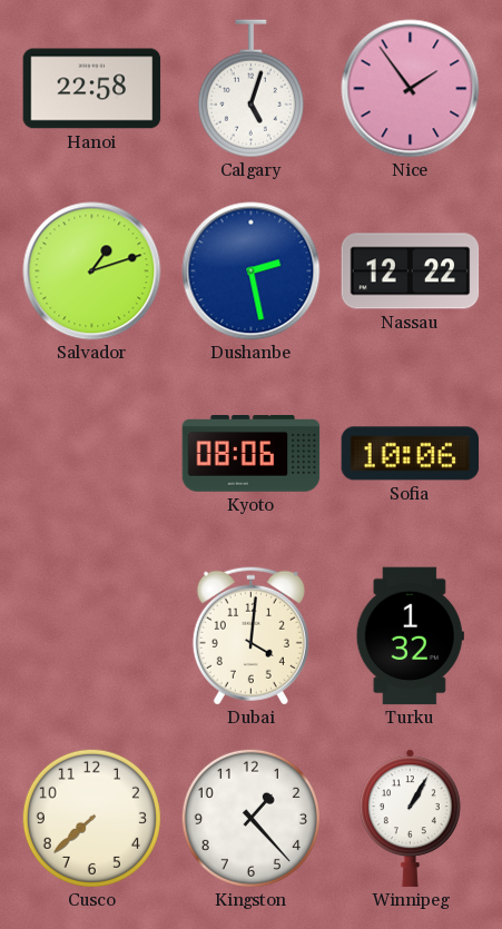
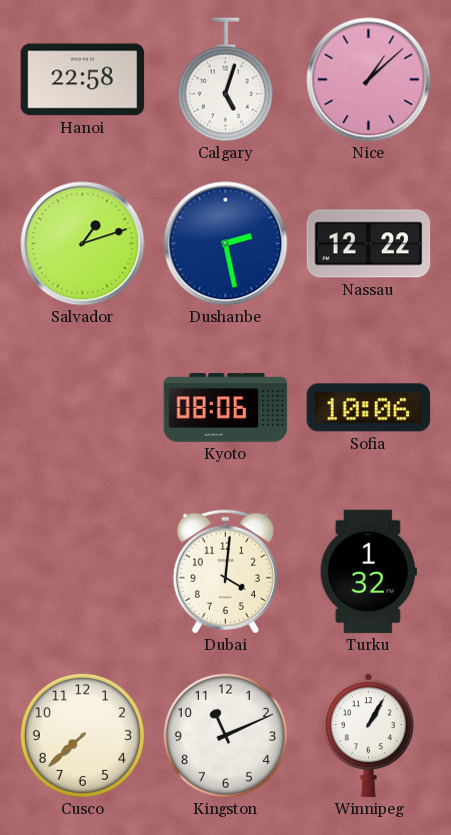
Nice: 1:54 -> 1:08 (369, 80)
Kingston: 1:23 -> 11:11 (225, 735)
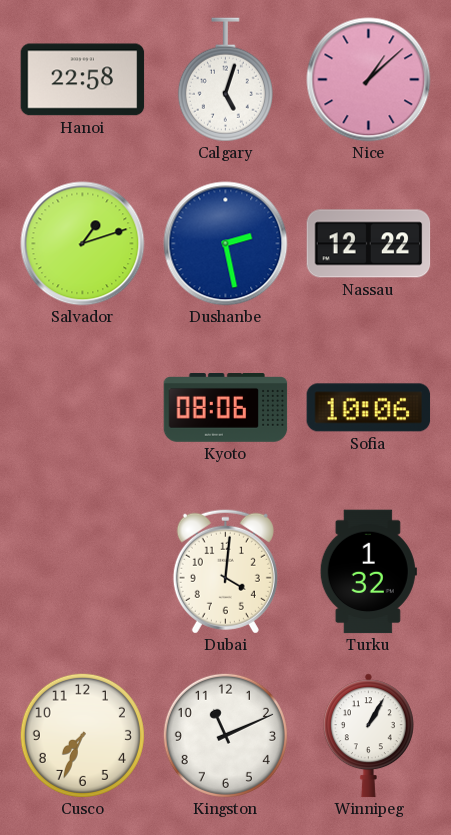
Cusco: 7:38 -> 7:34 (82, 735)
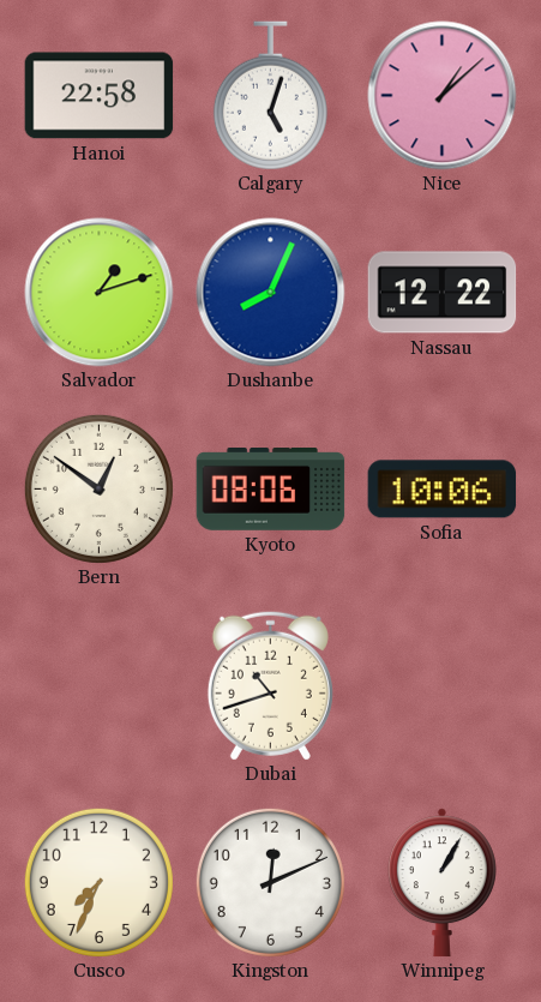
Dushanbe: 2:28 -> 8:04 (271, 293)
Bern: none -> 12:51 (98, 488)
Dubai: 4:01 -> 10:42 (270, 685)
Turku: 1:32 -> none (368, 572)
Kingston: 11:11 -> 12:11 (270, 882)
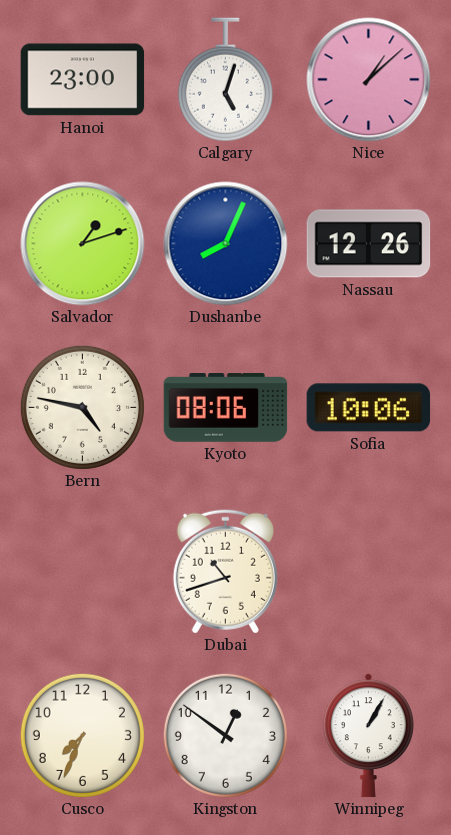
Hanoi: 22:58 -> 23:00 (83, 80)
Nassau: 12:22 -> 12:26 (369, 244)
Bern: 12:51 -> 4:47 (82, 407)
Kingston: 12:11 -> 12:51 (225, 735)
